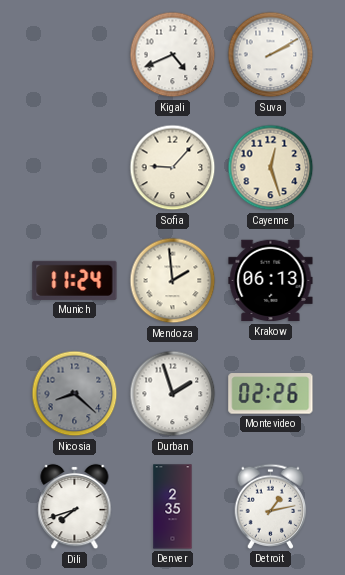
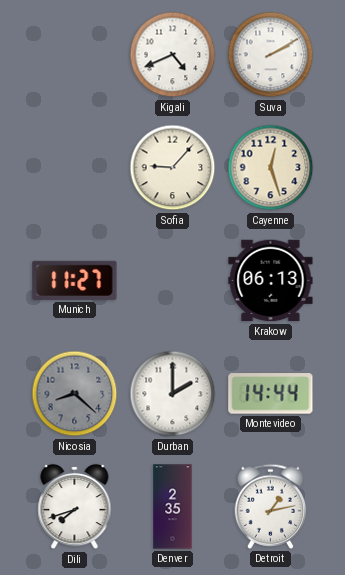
Munich: 11:24 -> 11:27 (75, 280)
Mendoza: 1:59 -> none (173, 281)
Durban: 1:57 -> 2:00 (173, 394)
Montevideo: 02:26 -> 14:44 (271, 394)
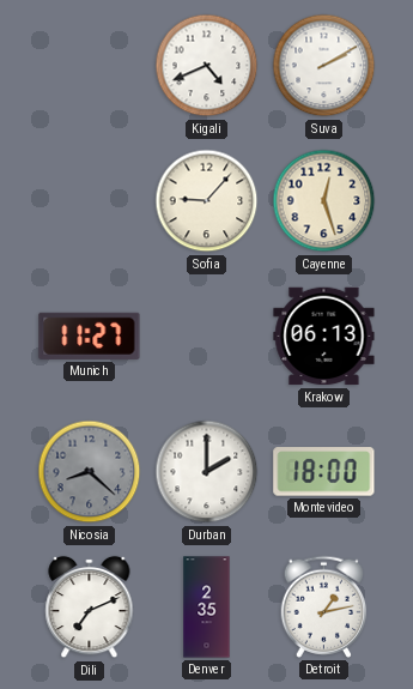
Montevideo: 14:44 -> 18:00 (324, 472)
Dili: 7:42 -> 7:11 (90, 608)
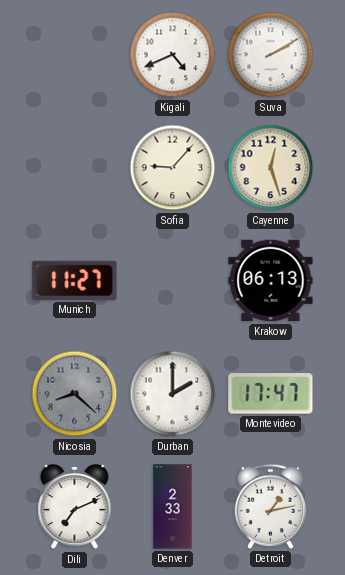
Montevideo: 18:00 -> 17:47 (271, 394)
Denver: 2:35 -> 2:33 (173, 507)
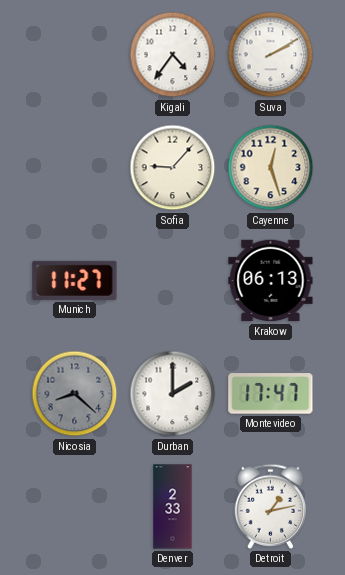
Kigali: 4:41 -> 4:36 (173, 55)
Dili: 7:11 -> none (75, 507)
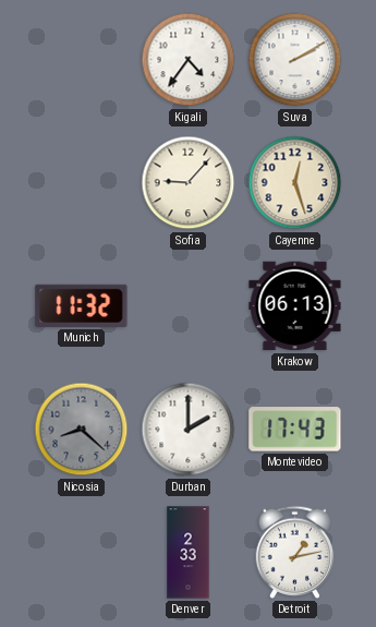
Munich: 11:27 -> 11:32 (82, 305)
Montevideo: 17:47 -> 17:43 (295, 430)
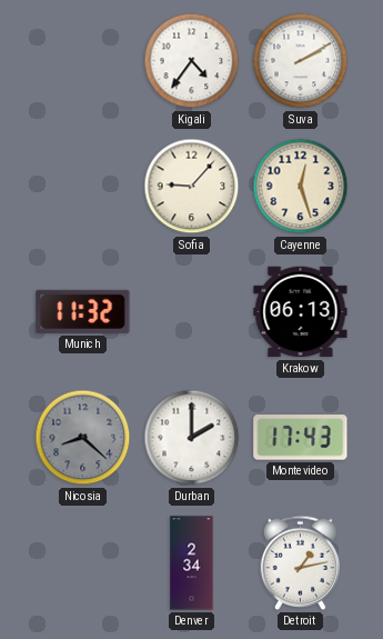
Denver: 2:33 -> 2:34 (192, 563)
